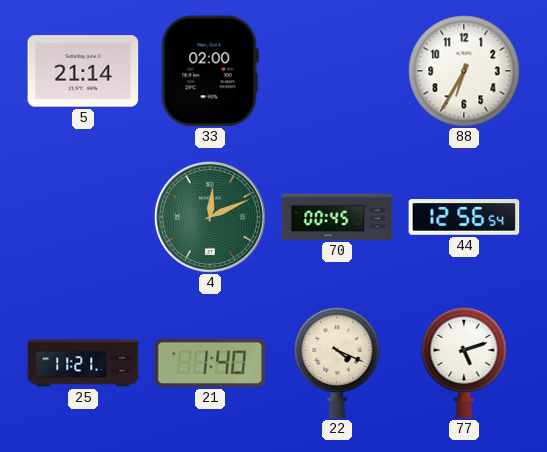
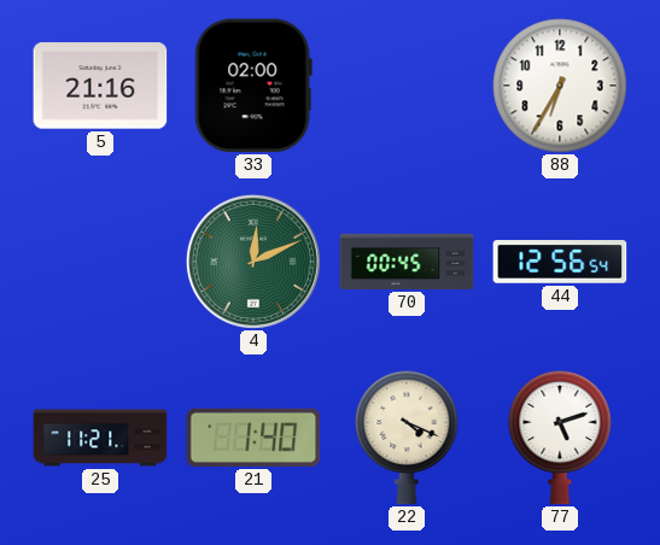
5: 21:14 -> 21:16 (100, 86)
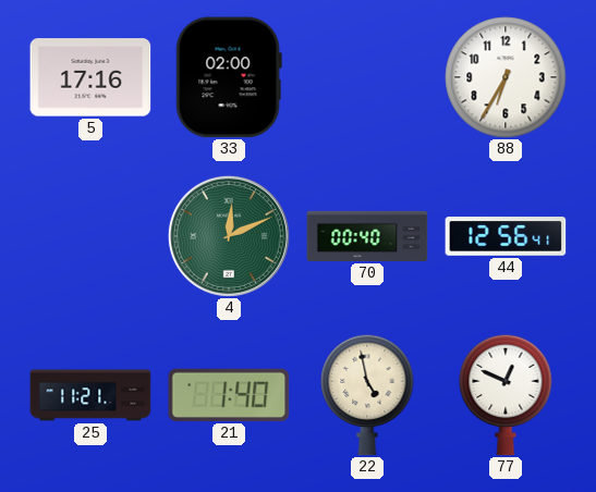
5: 21:16 -> 17:16 (90, 77)
70: 00:45 -> 00:40 (367, 236)
44: 12:56:54 -> 12:56:41 (506, 236)
22: 4:19 -> 4:58 (367, 395)
77: 5:12 -> 12:49 (506, 395)
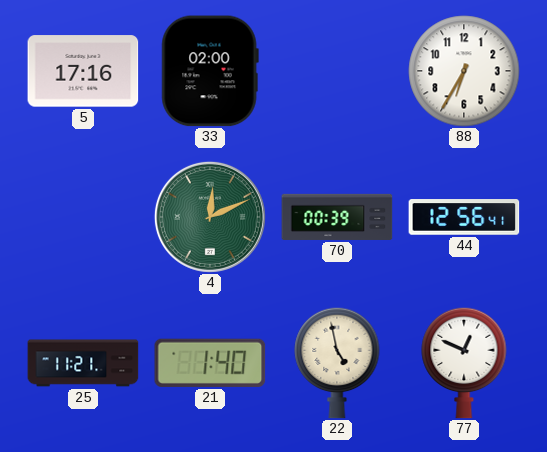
70: 00:40 -> 00:39 (337, 217)
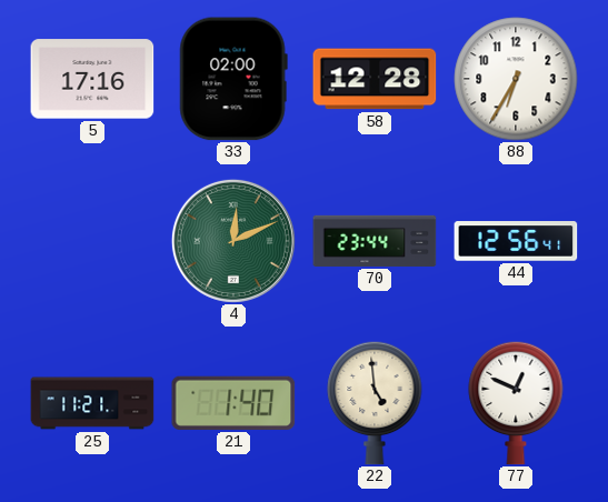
58: none -> 12:28 (375, 79)
70: 00:39 -> 23:44 (375, 241)
22: 4:58 -> 4:59 (375, 403)
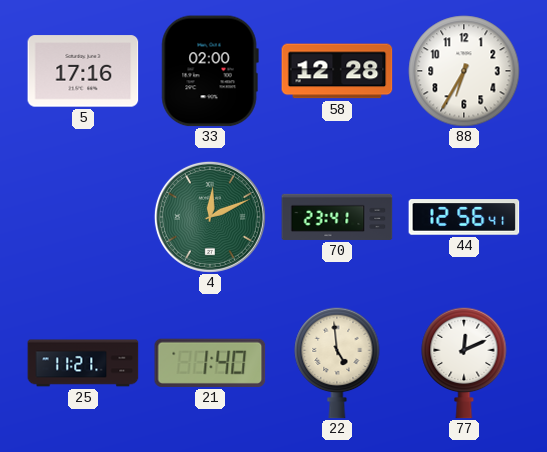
70: 23:44 -> 23:41 (337, 217)
77: 12:49 -> 12:11 (464, 363)
